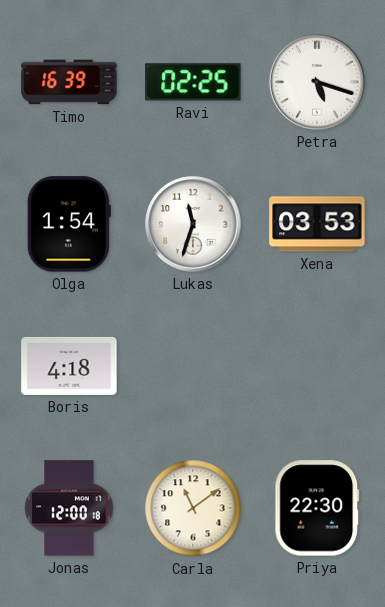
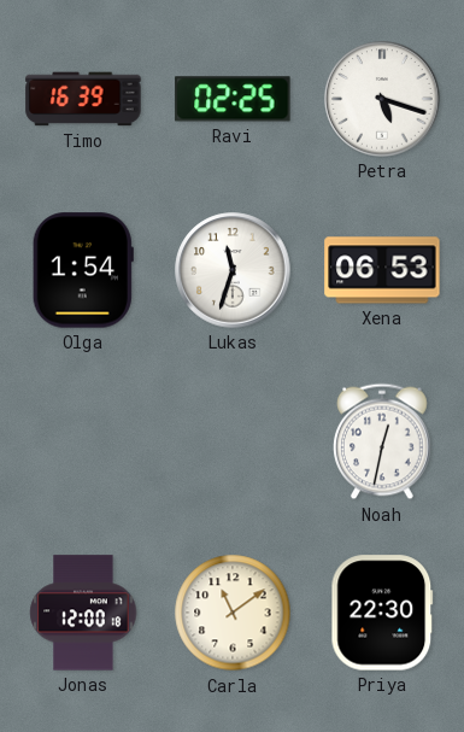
Xena: 03:53 -> 06:53 (382, 270)
Boris: 4:18 -> none (69, 366)
Noah: none -> 12:32 (383, 441)
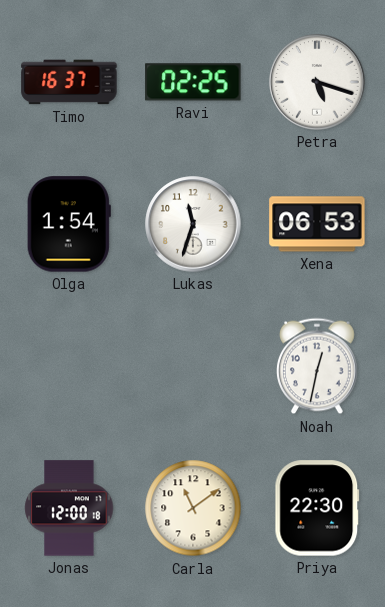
Timo: 16:39 -> 16:37 (69, 82)
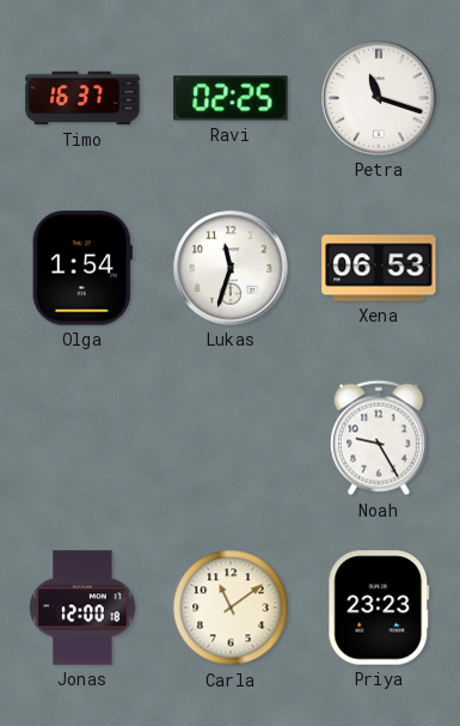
Petra: 5:18 -> 11:18 (379, 98)
Noah: 12:32 -> 9:25 (380, 438)
Priya: 22:30 -> 23:23 (379, 608)
